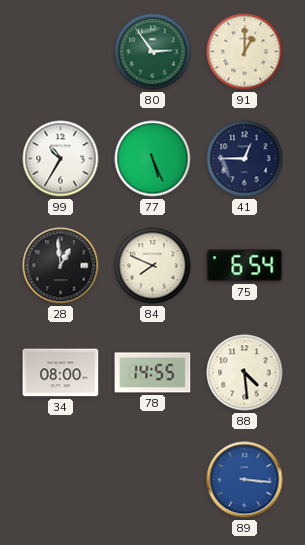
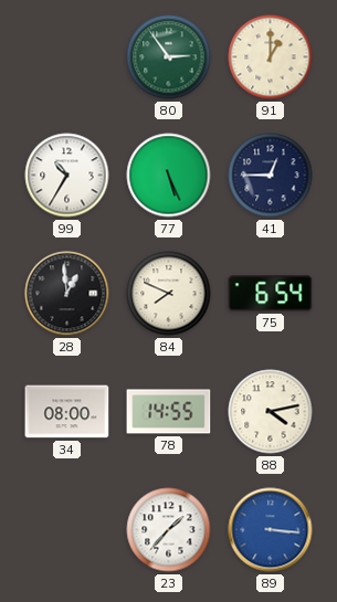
88: 4:29 -> 4:13 (271, 412)
23: none -> 1:37 (169, 530)
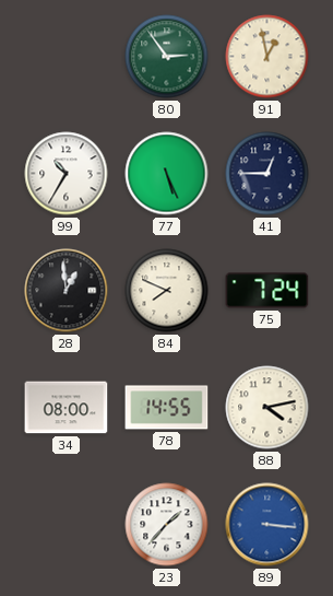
91: 1:00 -> 12:58 (267, 57)
75: 6:54 -> 7:24 (267, 291)
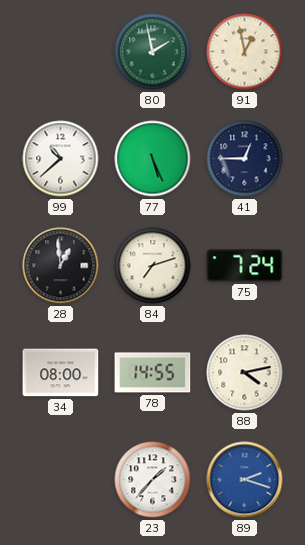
80: 2:54 -> 1:58 (153, 52)
99: 10:35 -> 10:38 (61, 159)
84: 7:49 -> 7:12 (153, 266)
89: 3:16 -> 2:18 (245, 480)
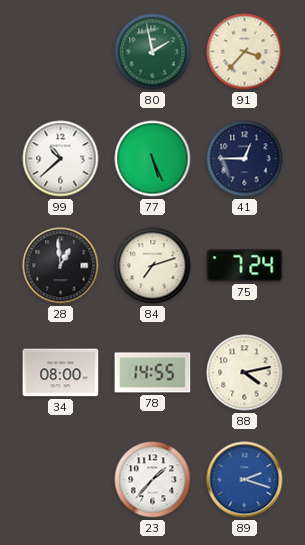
91: 12:58 -> 3:37 (245, 52)
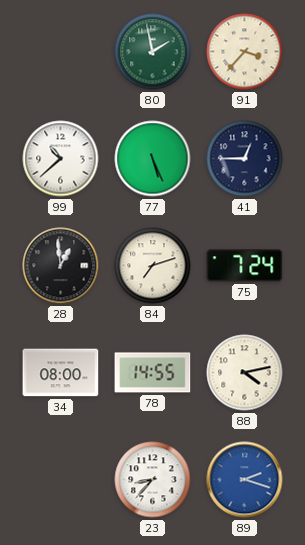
23: 1:37 -> 8:37 (153, 480)
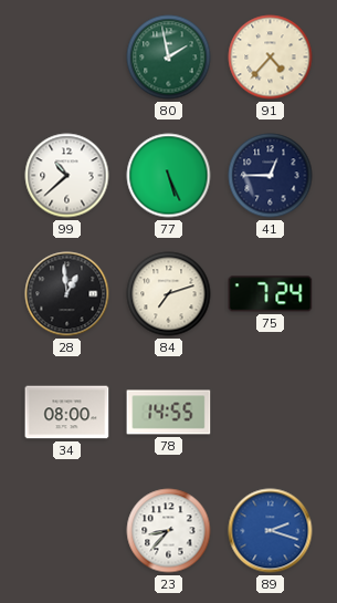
91: 3:37 -> 4:37 (271, 58)
88: 4:13 -> none (245, 373)
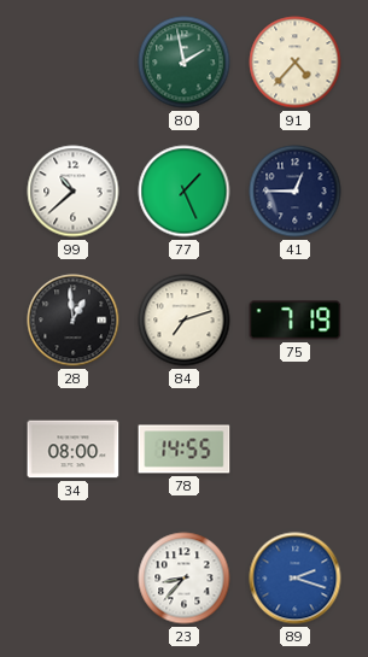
77: 5:26 -> 1:26 (185, 192)
75: 7:24 -> 7:19 (296, 321)
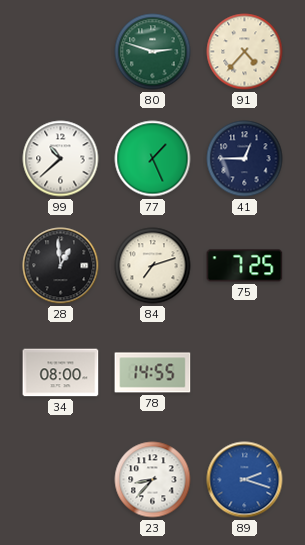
80: 1:58 -> 2:48 (153, 52)
75: 7:19 -> 7:25 (245, 266)
